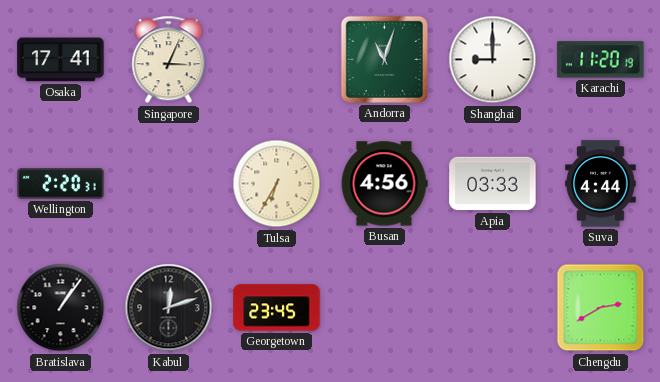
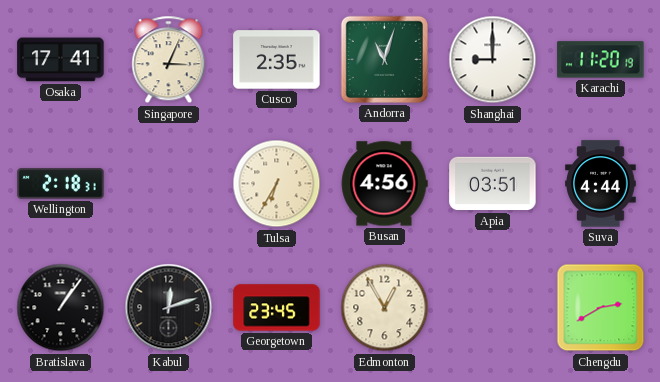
Cusco: none -> 2:35 (277, 60)
Wellington: 2:20 -> 2:18 (61, 184)
Apia: 03:33 -> 03:51 (493, 184)
Edmonton: none -> 12:55 (385, 308)
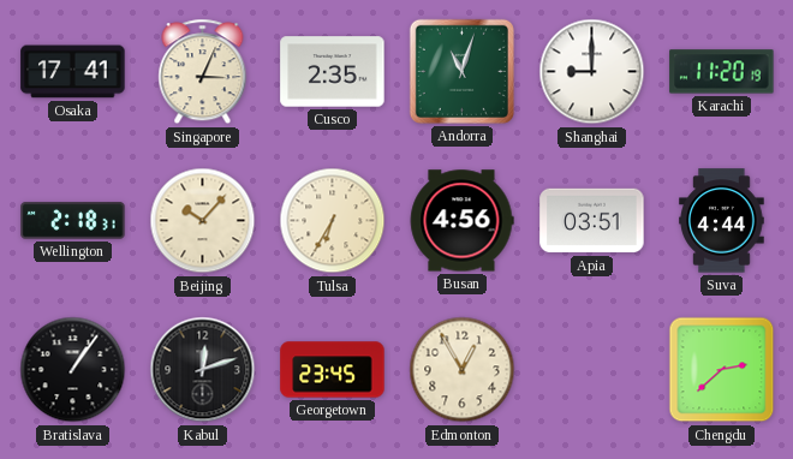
Beijing: none -> 10:07 (203, 221)
Chengdu: 2:40 -> 2:38 (722, 370)
